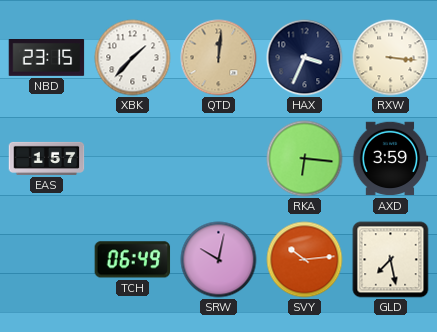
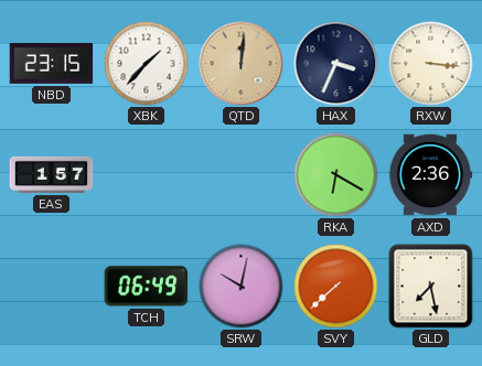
RKA: 6:16 -> 6:20 (336, 175)
AXD: 3:59 -> 2:36 (430, 175)
SVY: 10:14 -> 7:38 (336, 287)
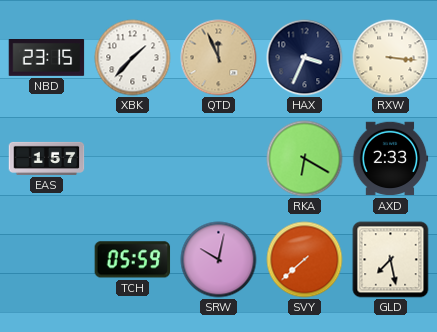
QTD: 12:01 -> 11:56 (219, 58)
AXD: 2:36 -> 2:33 (390, 159)
TCH: 06:49 -> 05:59 (133, 260)
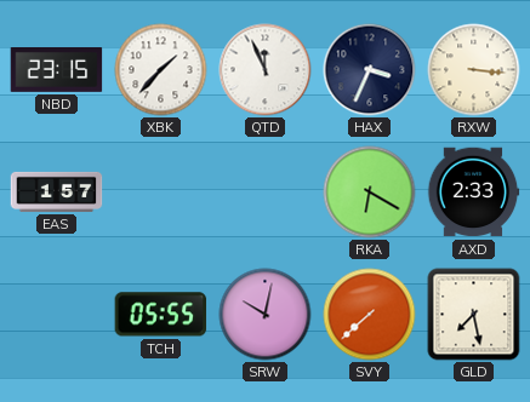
QTD dial: champagne -> white (266, 70)
TCH: 05:59 -> 05:55 (161, 315)
